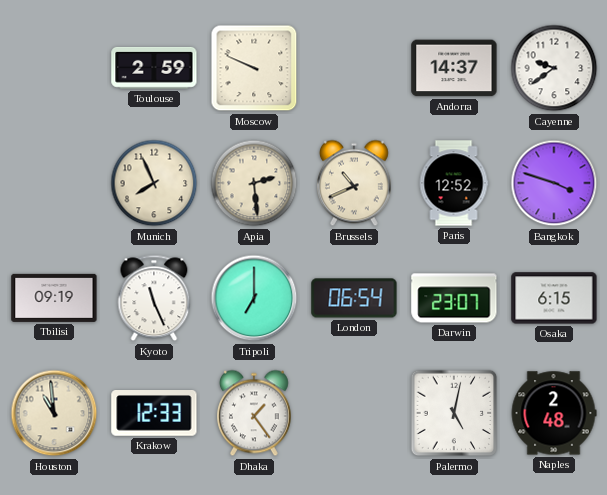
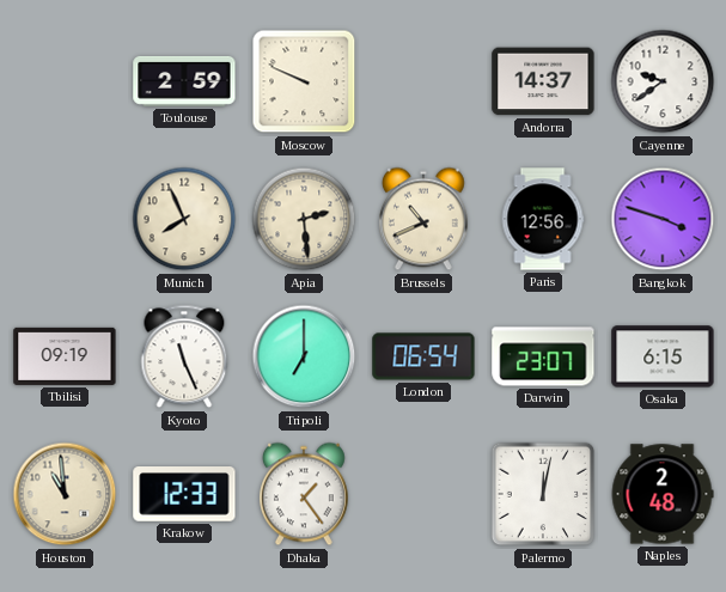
Paris: 12:52 -> 12:56 (543, 219)
Palermo: 5:02 -> 12:02 (543, 494)
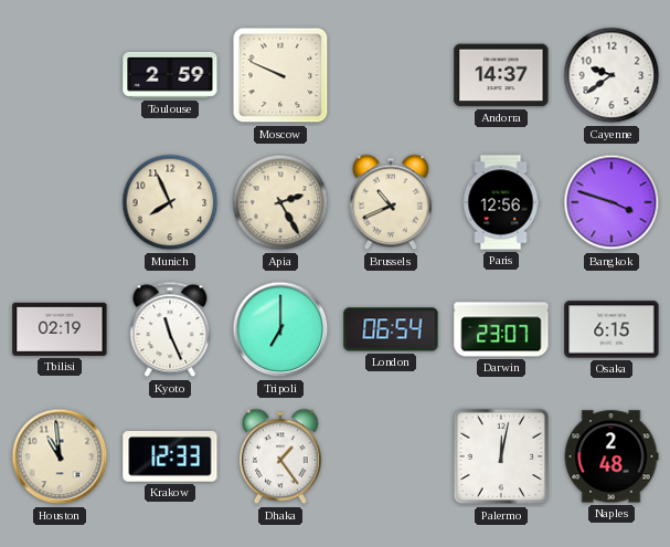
Apia: 2:29 -> 2:25 (280, 202)
Tbilisi: 09:19 -> 02:19 (60, 329)
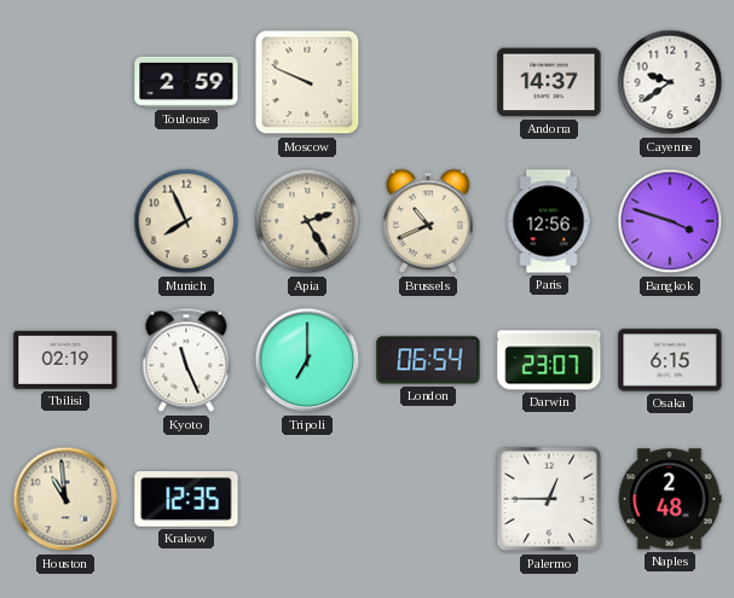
Krakow: 12:33 -> 12:35 (186, 499)
Dhaka: 1:24 -> none (280, 456)
Palermo: 12:02 -> 12:45 (549, 499)
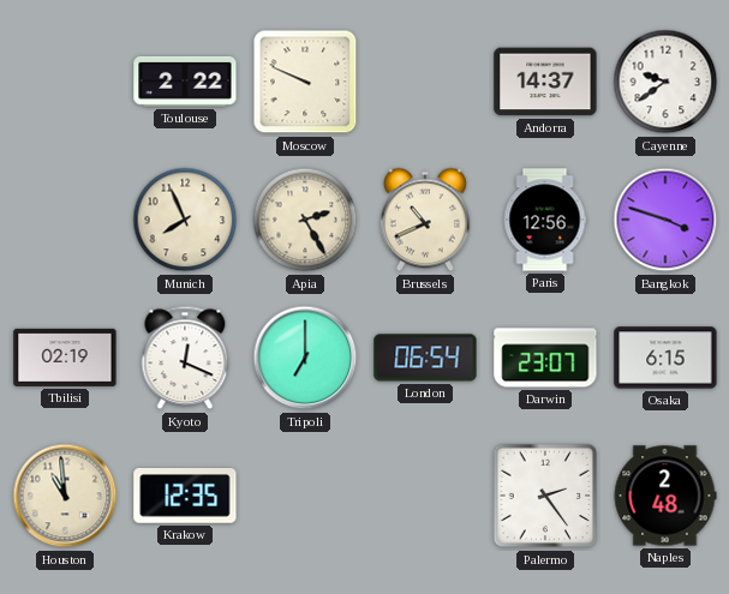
Toulouse: 2:59 -> 2:22 (185, 82)
Kyoto: 11:26 -> 12:19 (185, 358)
Palermo: 12:45 -> 2:24 (545, 496)
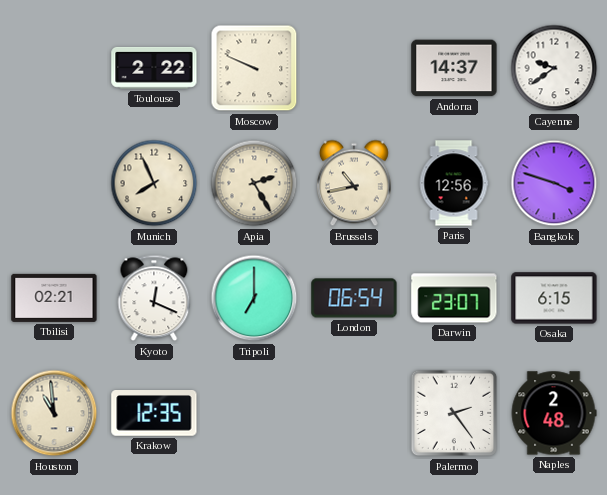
Brussels: 10:41 -> 10:43 (354, 183)
Tbilisi: 02:19 -> 02:21 (54, 298)
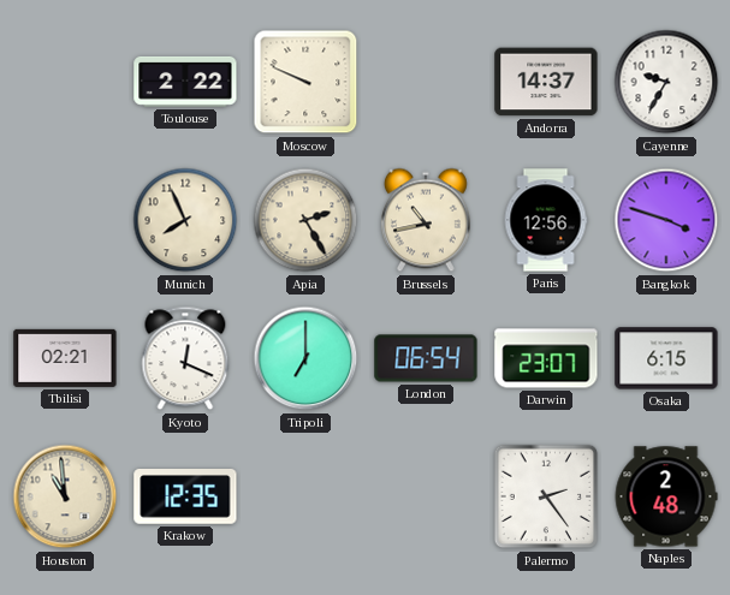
Cayenne: 9:39 -> 9:35 (666, 82)
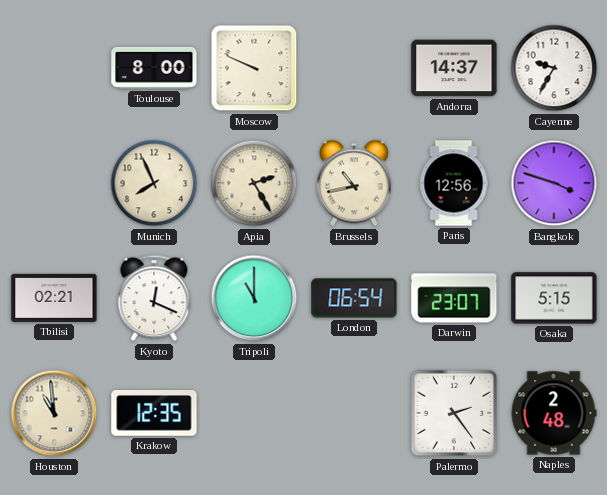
Toulouse: 2:22 -> 8:00 (154, 68)
Tripoli: 7:00 -> 11:00 (254, 298)
Osaka: 6:15 -> 5:15 (554, 298)
